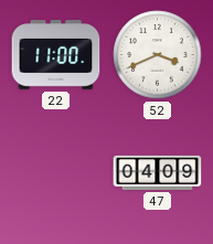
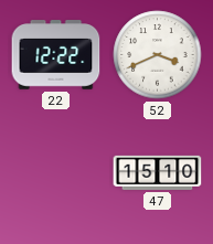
22: 11:00 -> 12:22 (56, 55)
47: 04:09 -> 15:10 (158, 172)
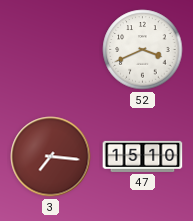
22: 12:22 -> none (56, 55)
3: none -> 7:16 (51, 157)
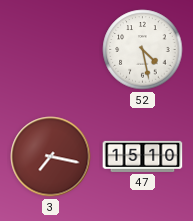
52: 3:41 -> 4:28 (143, 50)
3: 7:16 -> 7:17 (51, 157)
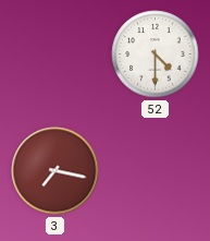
52: 4:28 -> 4:30 (156, 55)
47: 15:10 -> none (143, 156)
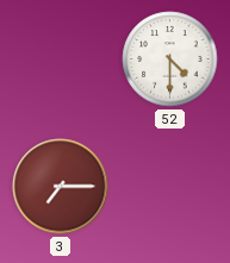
3: 7:17 -> 7:15 (61, 187)
